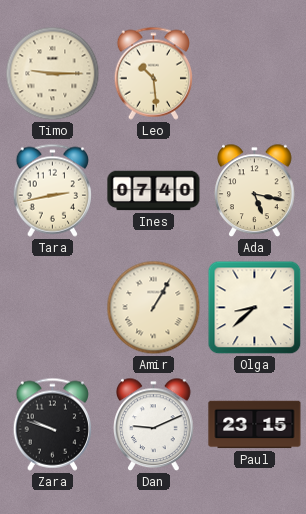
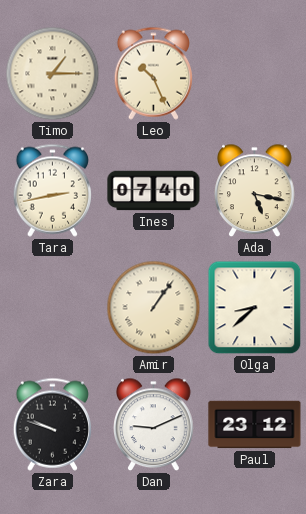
Timo: 9:15 -> 1:15 (53, 74)
Leo: 10:29 -> 10:26 (153, 73)
Amir: 1:05 -> 1:06 (154, 308)
Paul: 23:15 -> 23:12 (255, 425)
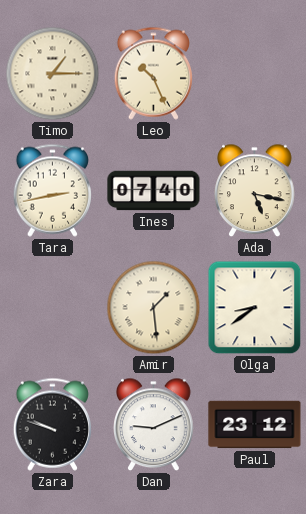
Amir: 1:06 -> 1:29 (154, 308)
Olga: 8:38 -> 8:39 (255, 308)
